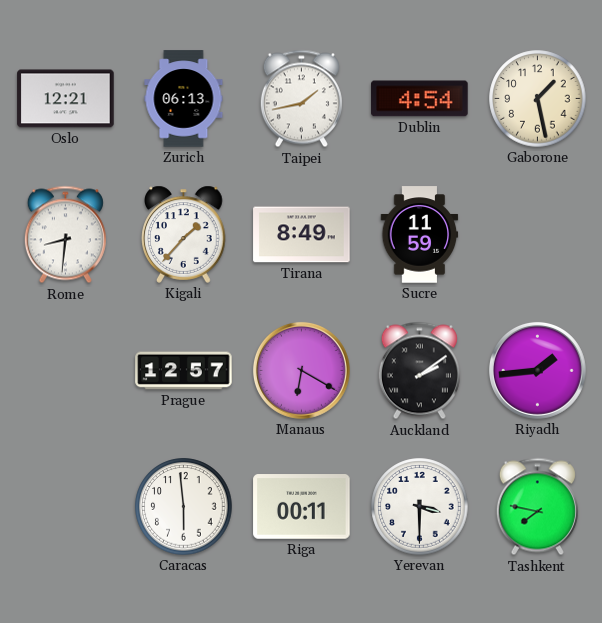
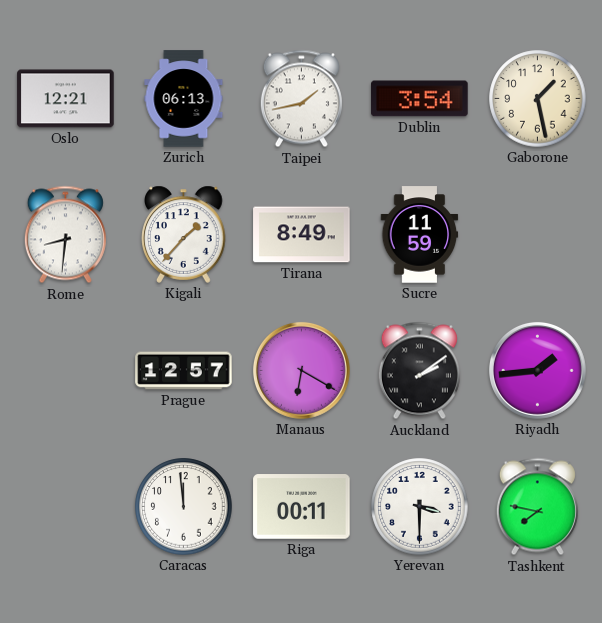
Dublin: 4:54 -> 3:54 (420, 99)
Caracas: 5:59 -> 11:59 (184, 507)
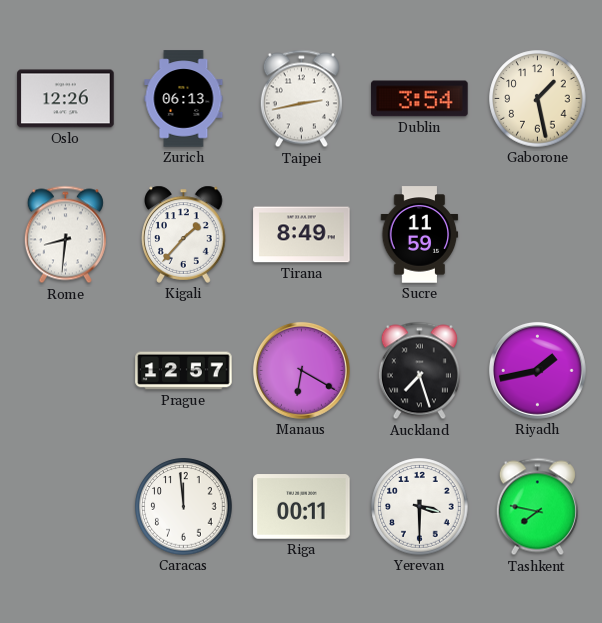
Oslo: 12:21 -> 12:26 (66, 99)
Taipei: 1:43 -> 2:43 (301, 99)
Auckland: 2:09 -> 7:27 (419, 371)
Riyadh: 1:44 -> 1:43 (537, 370)
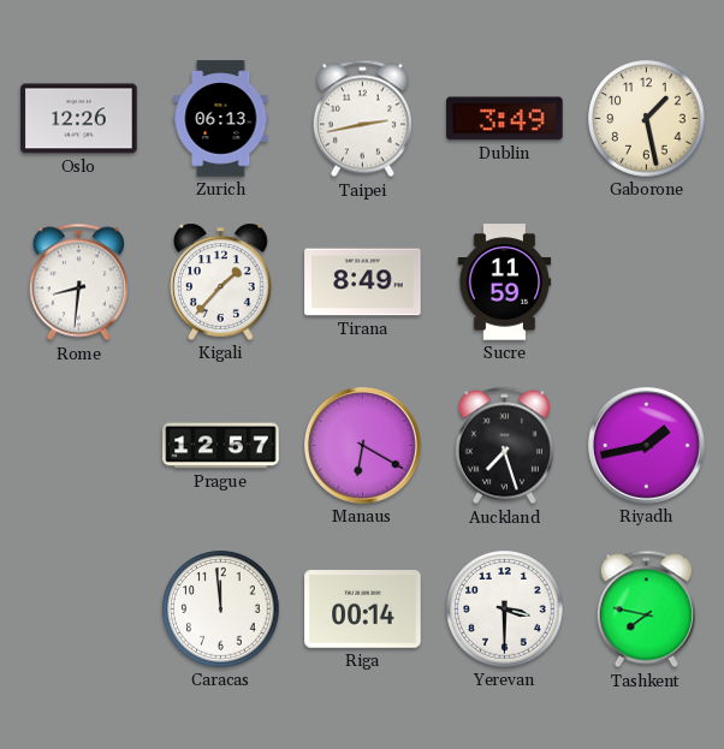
Dublin: 3:54 -> 3:49 (505, 119)
Riga: 00:11 -> 00:14 (363, 610)
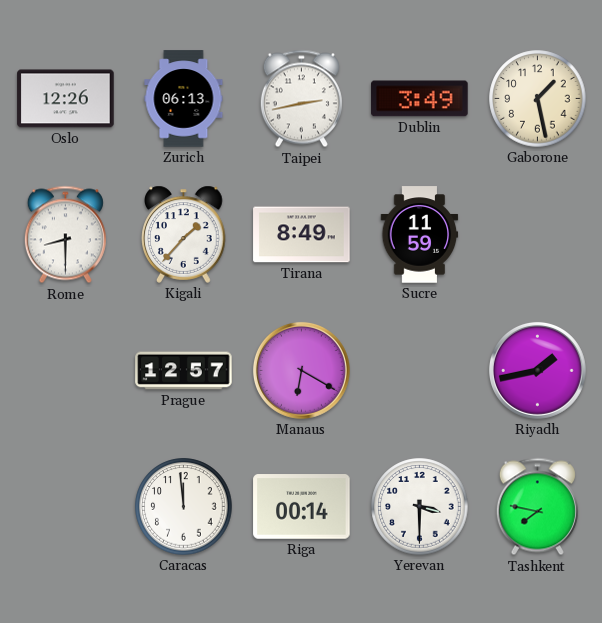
Rome: 8:31 -> 8:30 (65, 235)
Auckland: 7:27 -> none (504, 446)
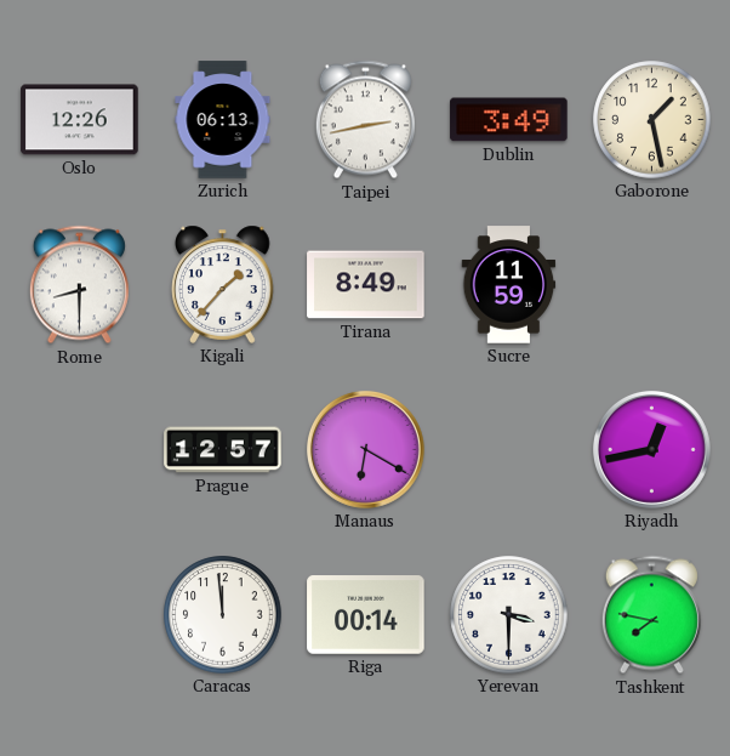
Riyadh: 1:43 -> 12:43 (651, 449)
